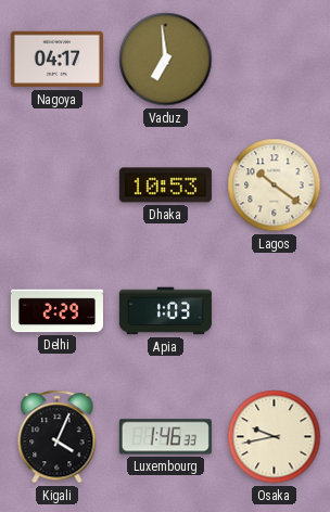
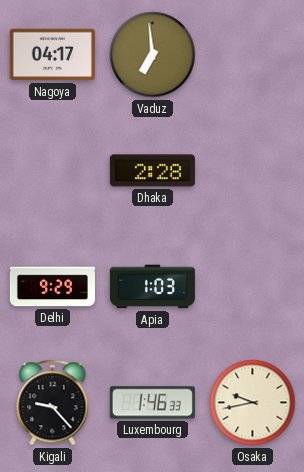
Dhaka: 10:53 -> 2:28 (152, 171)
Lagos: 10:21 -> none (275, 185)
Delhi: 2:29 -> 9:29 (52, 287)
Kigali: 4:04 -> 9:23 (53, 403)
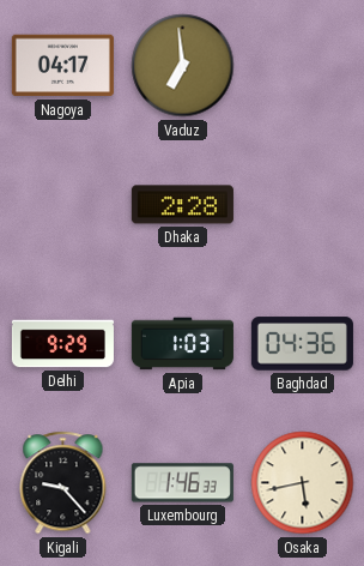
Baghdad: none -> 04:36 (302, 344)
Osaka: 9:43 -> 5:43 (303, 483)
